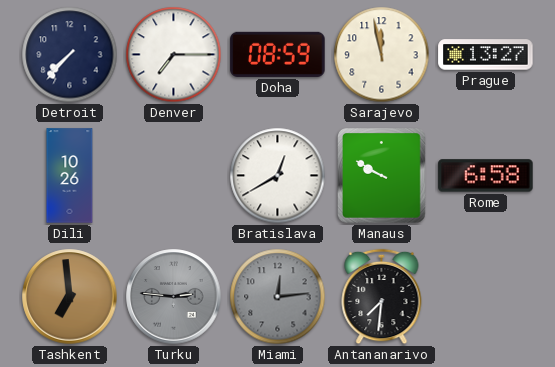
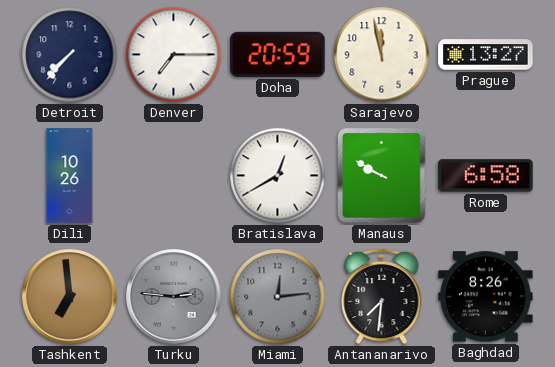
Doha: 08:59 -> 20:59 (278, 54)
Baghdad: none -> 8:26 (486, 297)
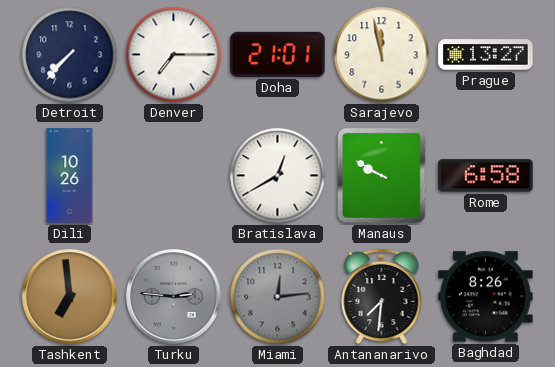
Doha: 20:59 -> 21:01 (278, 54)
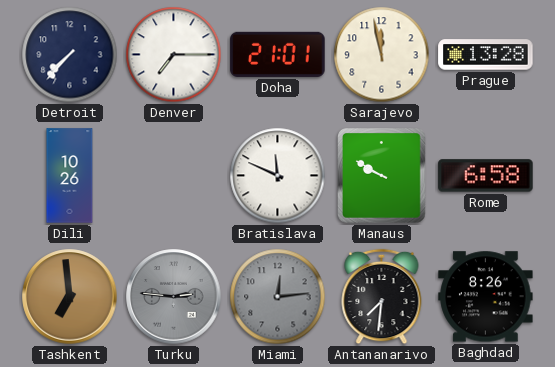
Prague: 13:27 -> 13:28 (486, 55)
Bratislava: 12:40 -> 11:49 (278, 176)
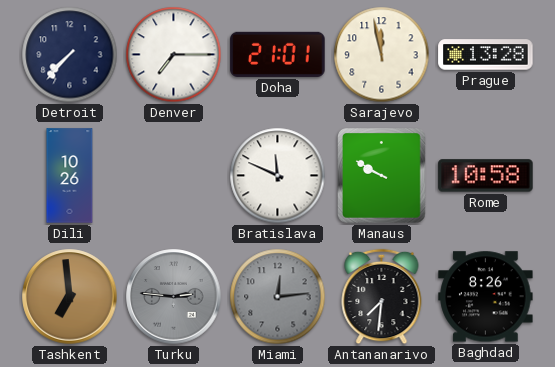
Rome: 6:58 -> 10:58 (486, 176)
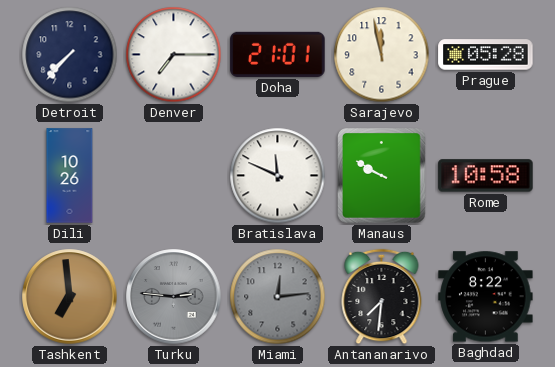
Prague: 13:28 -> 05:28 (486, 55)
Baghdad: 8:26 -> 8:22 (486, 297)
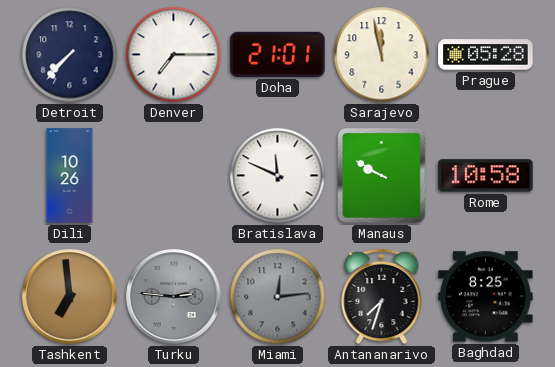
Antananarivo: 7:31 -> 7:33 (382, 297)
Baghdad: 8:22 -> 8:25 (486, 297)
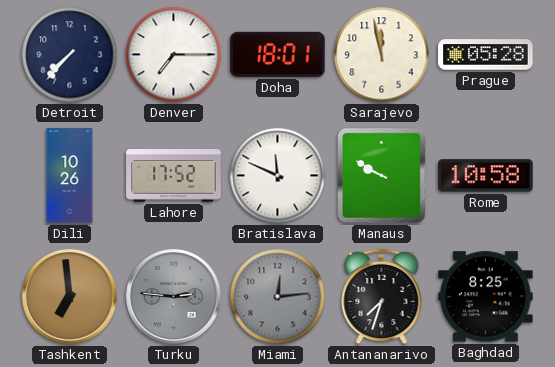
Doha: 21:01 -> 18:01 (278, 54)
Lahore: none -> 17:52 (174, 176)
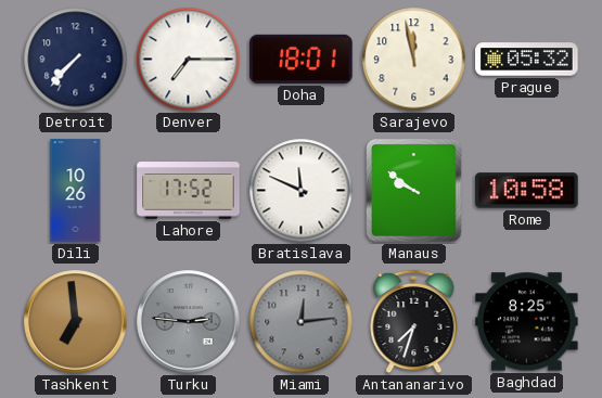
Prague: 05:28 -> 05:32 (527, 60)
Manaus: 9:50 -> 9:51 (414, 191)
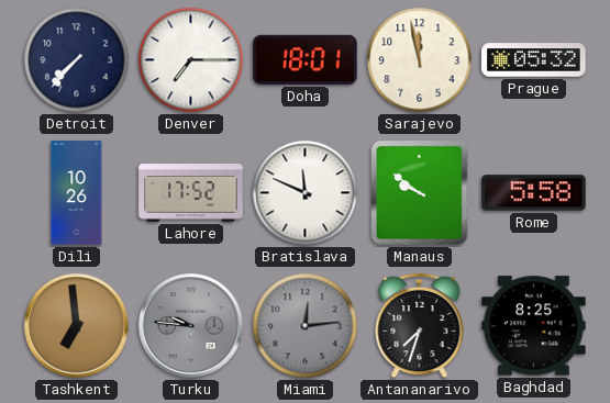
Rome: 10:58 -> 5:58 (534, 193)
Turku: 2:46 -> 9:46 (191, 326)
